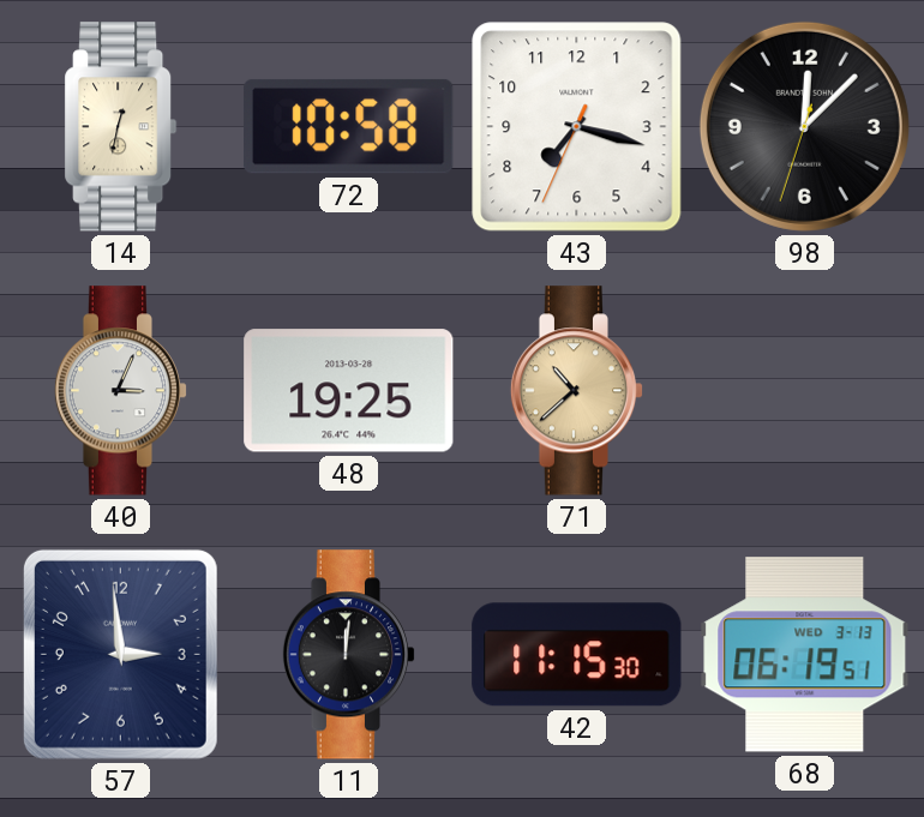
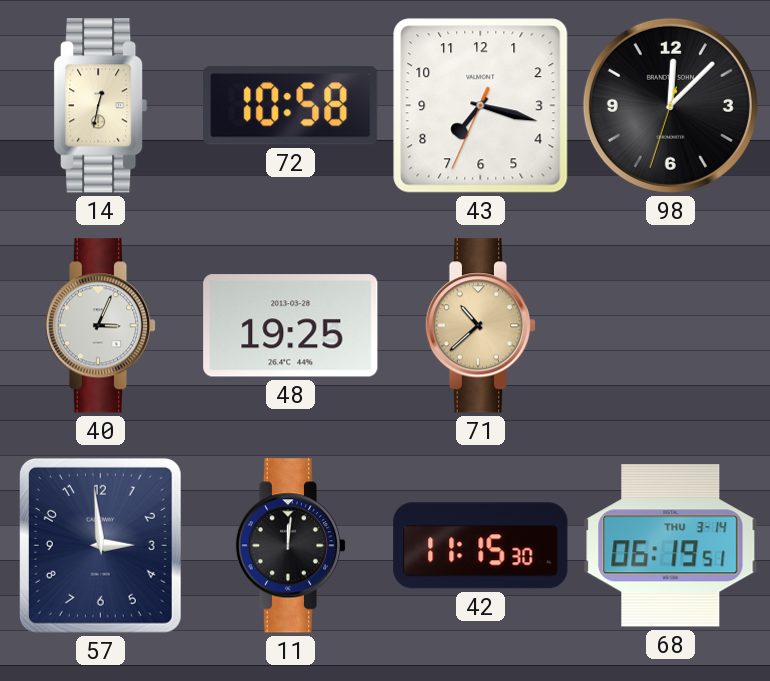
68 date: WED 3-13 -> THU 3-14 (671, 546)
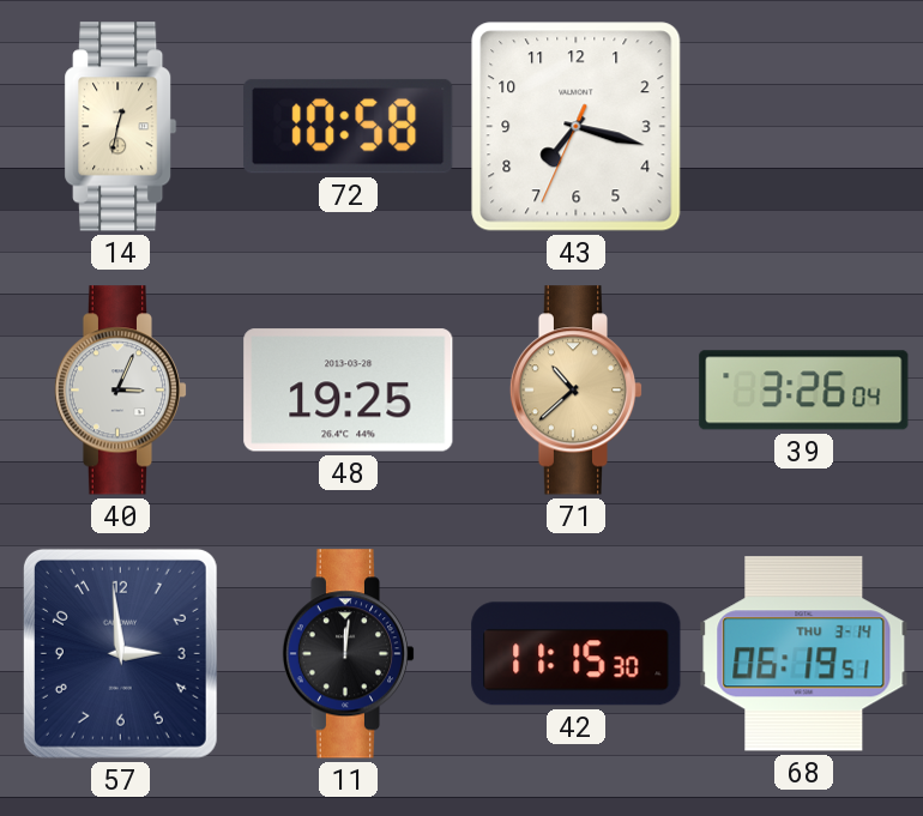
98: 12:07 -> none (670, 105)
39: none -> 3:26 (804, 391)
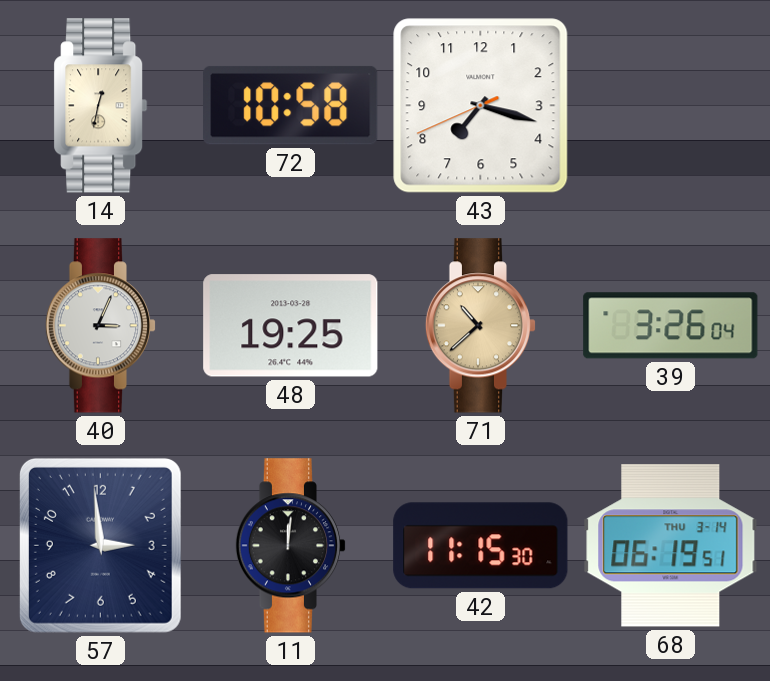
43: 7:17:34 -> 7:17:41 (481, 106)
